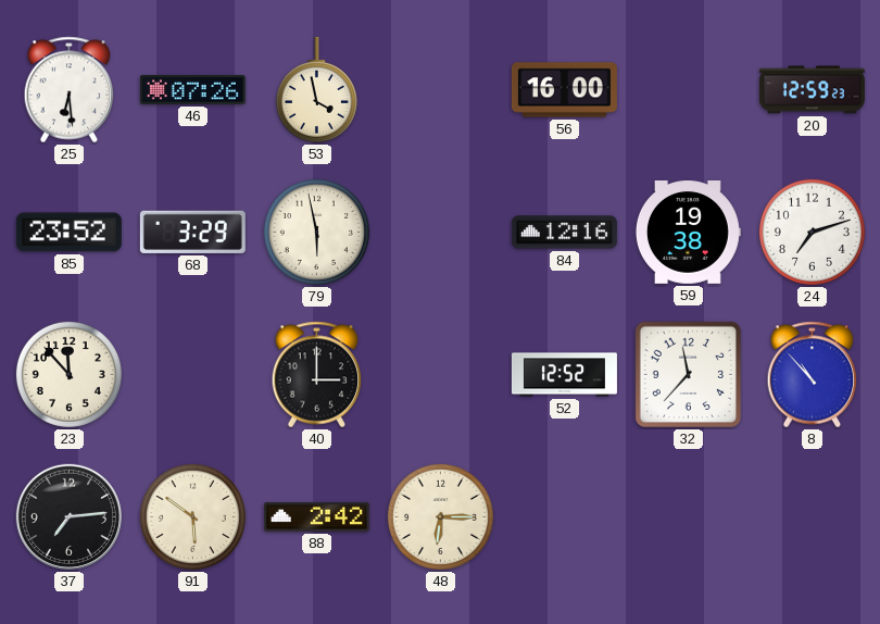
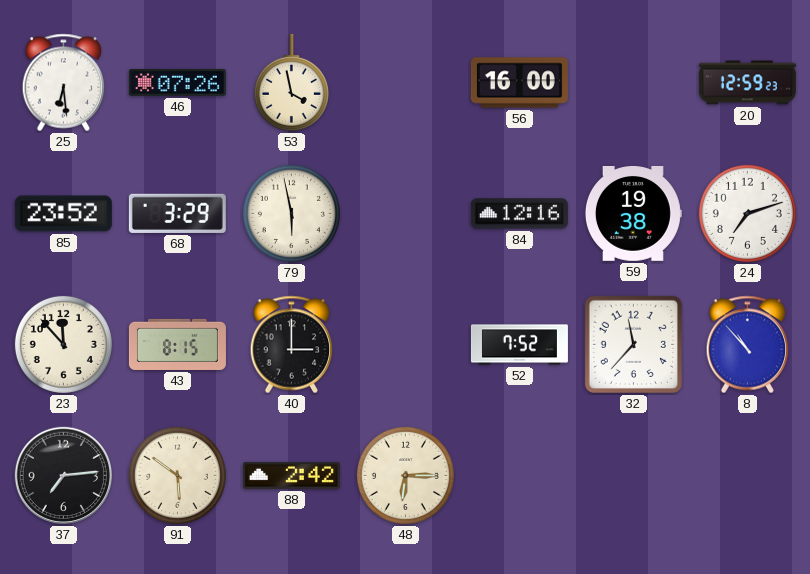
43: none -> 8:15 (177, 344)
52: 12:52 -> 7:52 (519, 345)
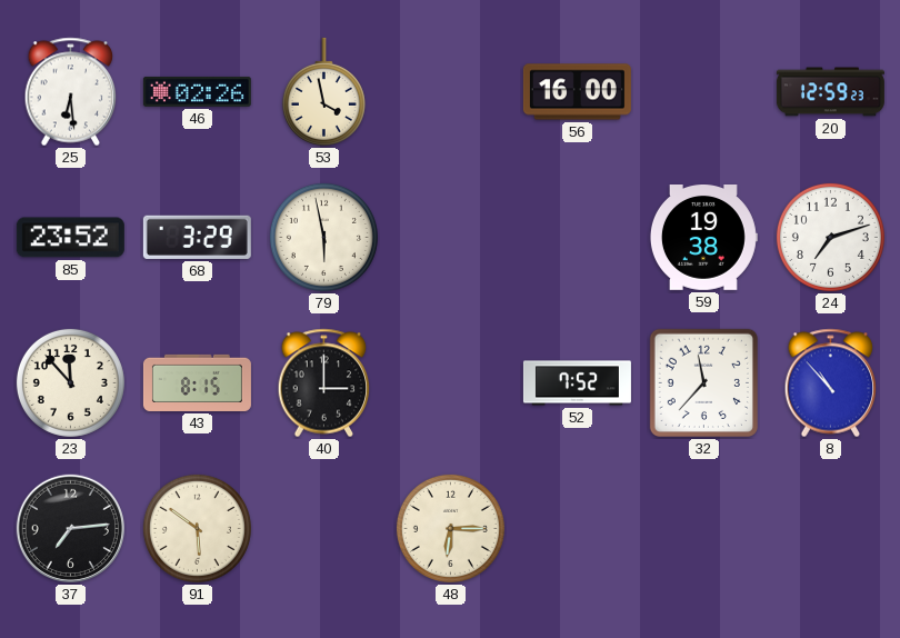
46: 07:26 -> 02:26 (197, 91)
84: 12:16 -> none (519, 214)
88: 2:42 -> none (291, 475)
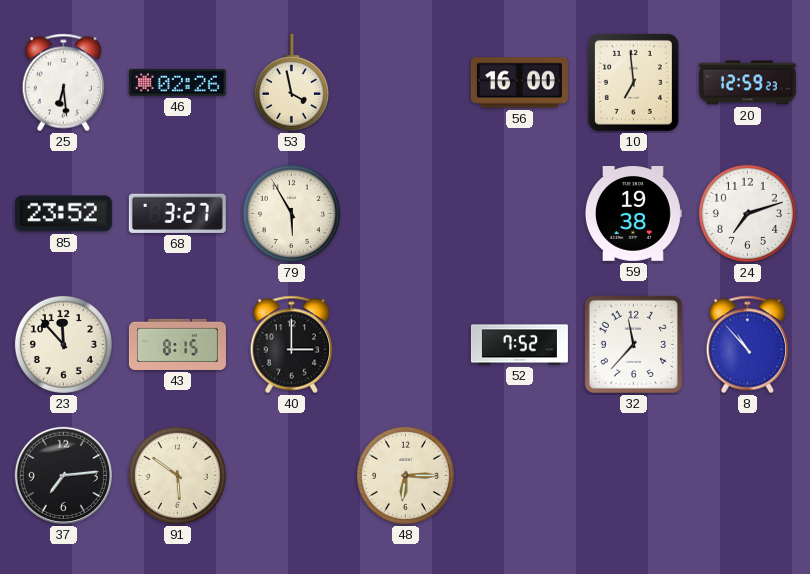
10: none -> 6:59 (633, 82)
68: 3:29 -> 3:27 (177, 213)
79: 5:58 -> 5:55 (291, 213)
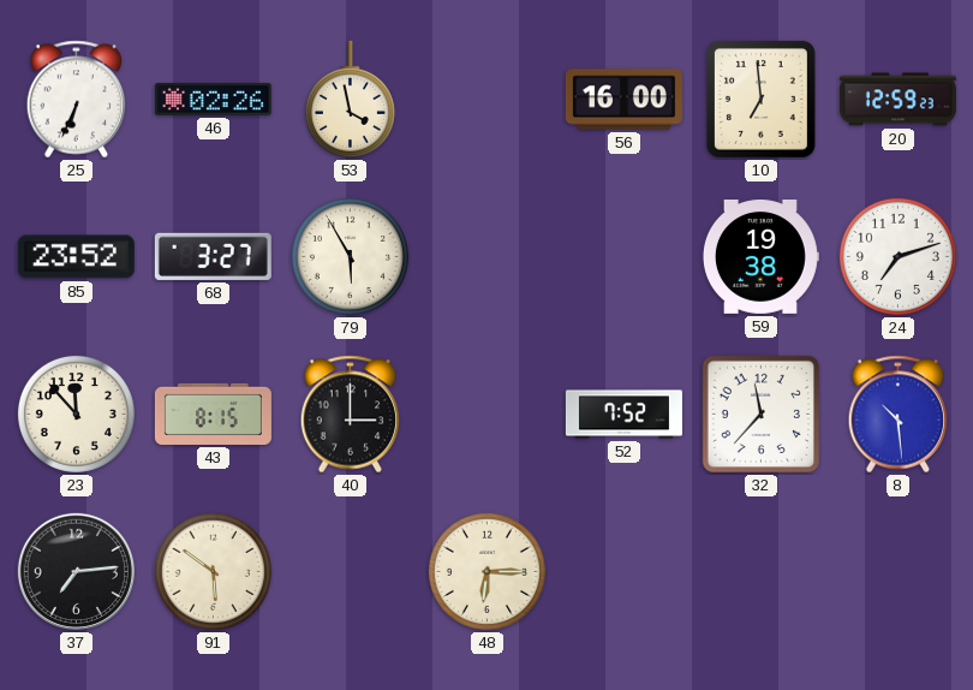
25: 6:29 -> 6:34 (77, 100)
8: 10:53 -> 10:29 (899, 415)
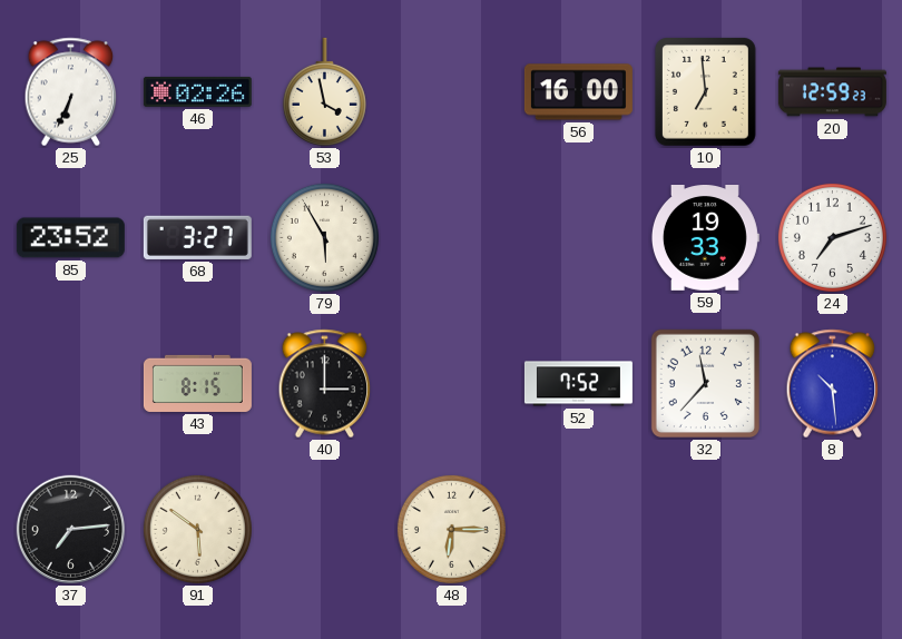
59: 19:38 -> 19:33 (705, 238)
23: 11:53 -> none (76, 414)
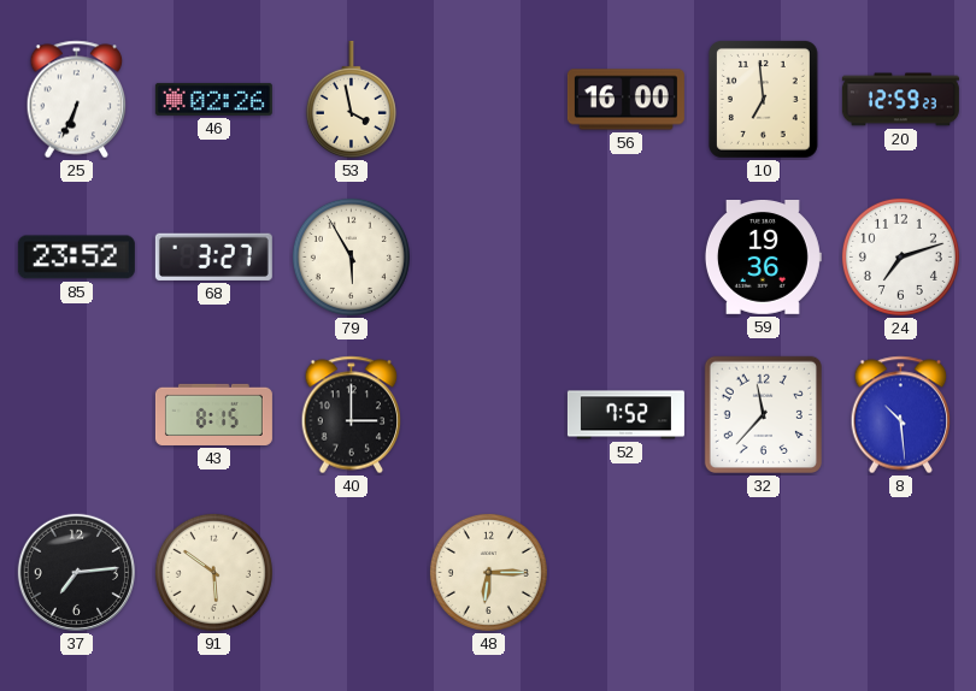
59: 19:33 -> 19:36 (763, 258)
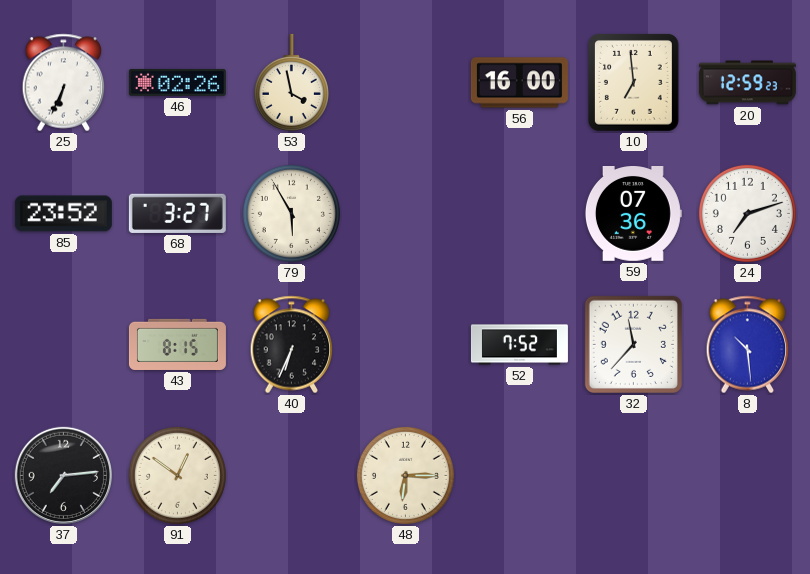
59: 19:36 -> 07:36 (633, 214)
40: 3:00 -> 6:34 (292, 345)
91: 5:51 -> 12:51 (177, 475)
